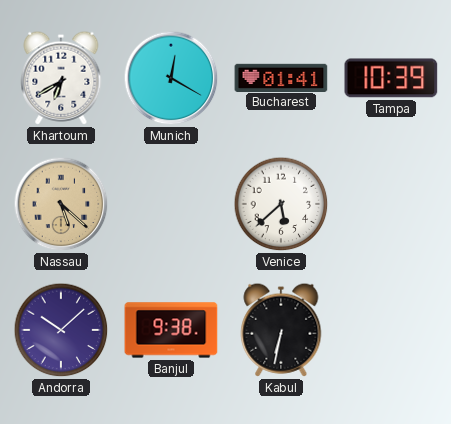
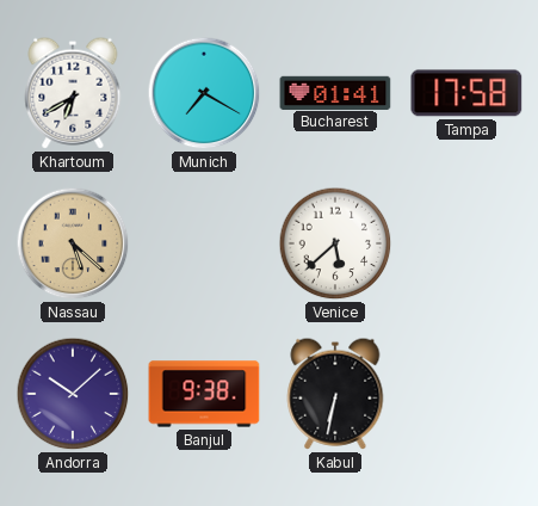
Munich: 12:20 -> 7:20 (204, 93)
Tampa: 10:39 -> 17:58 (466, 93)
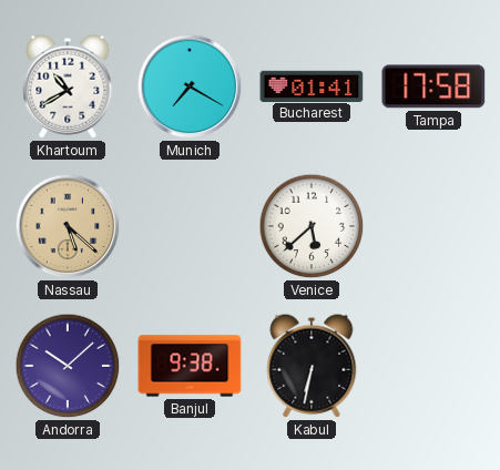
Khartoum: 6:40 -> 10:40 (68, 86)
